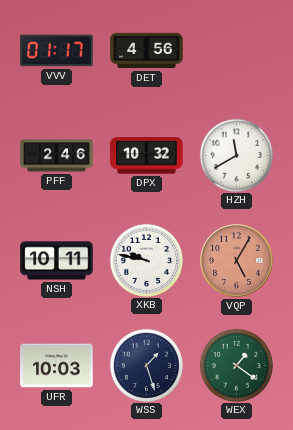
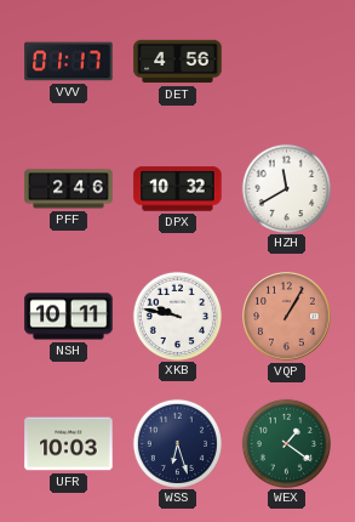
VQP: 5:05 -> 1:05 (287, 317)
WSS: 1:27 -> 6:27 (177, 443)
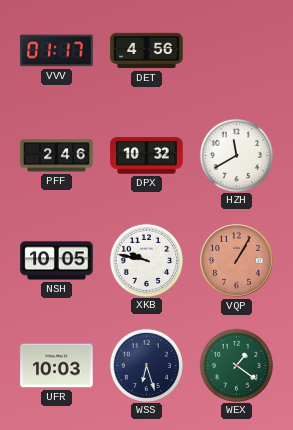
NSH: 10:11 -> 10:05 (57, 261)
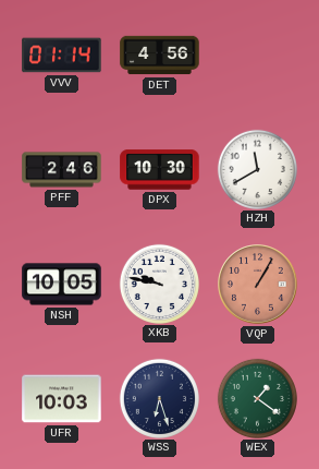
VVV: 01:17 -> 01:14 (62, 56)
DPX: 10:32 -> 10:30 (160, 170)
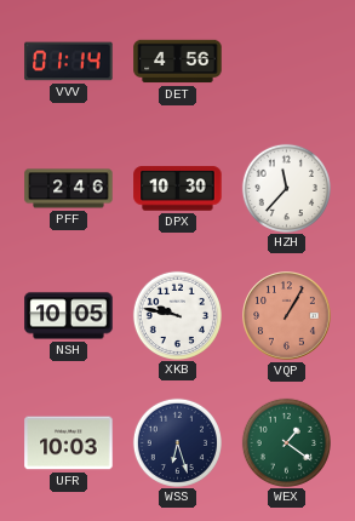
HZH: 11:40 -> 11:37 (286, 188)
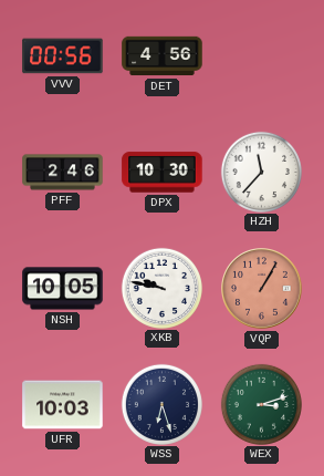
VVV: 01:14 -> 00:56 (63, 56)
WEX: 1:21 -> 3:12 (261, 404)
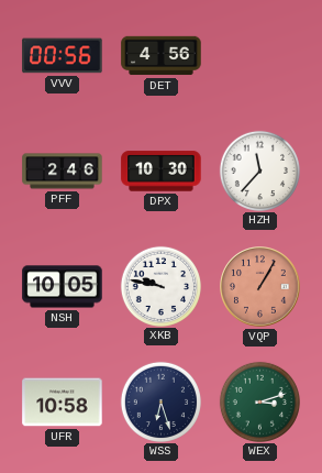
UFR: 10:03 -> 10:58 (63, 403)
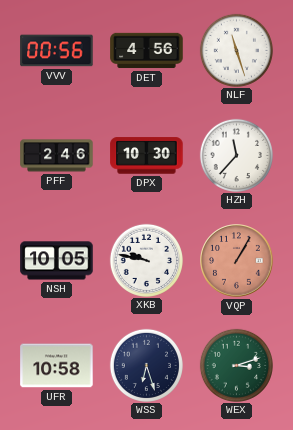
NLF: none -> 11:27 (236, 50)
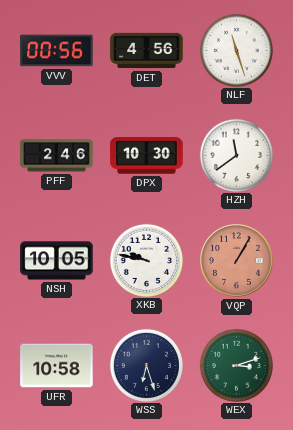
HZH: 11:37 -> 11:39 (236, 155)
